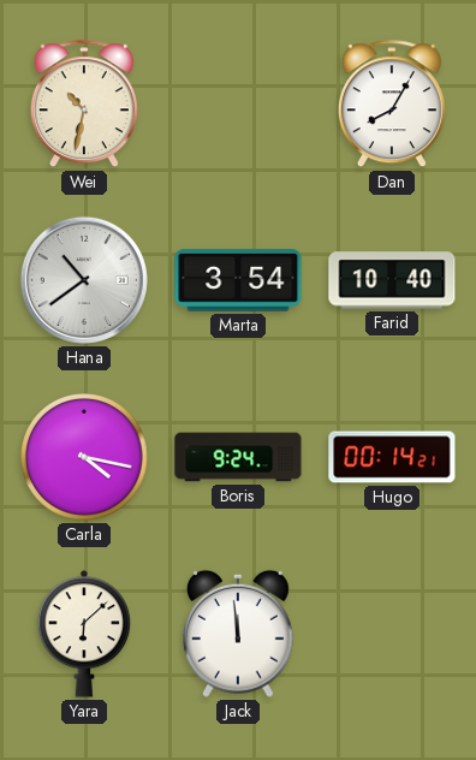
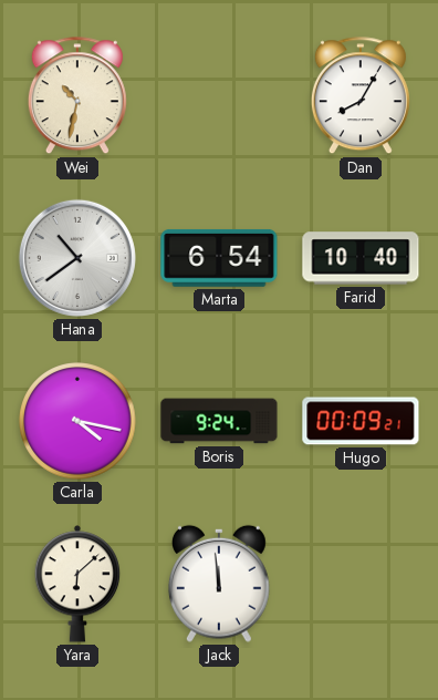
Marta: 3:54 -> 6:54 (219, 258)
Hugo: 00:14 -> 00:09 (361, 421)
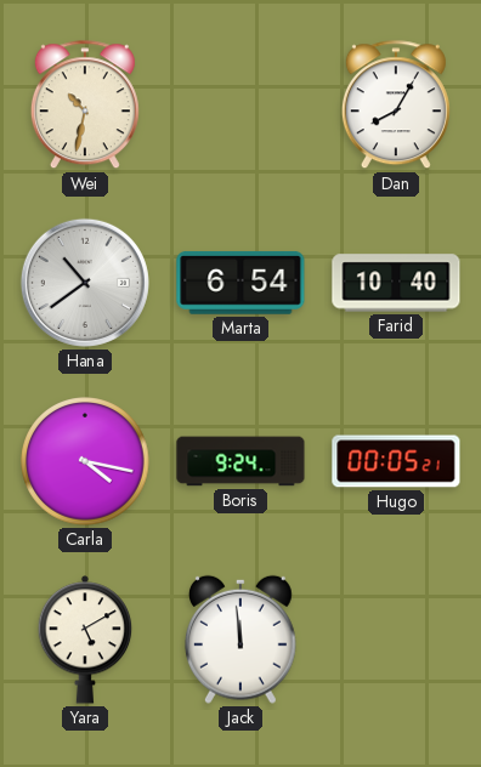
Hugo: 00:09 -> 00:05 (396, 461)
Yara: 6:08 -> 5:10 (85, 640)
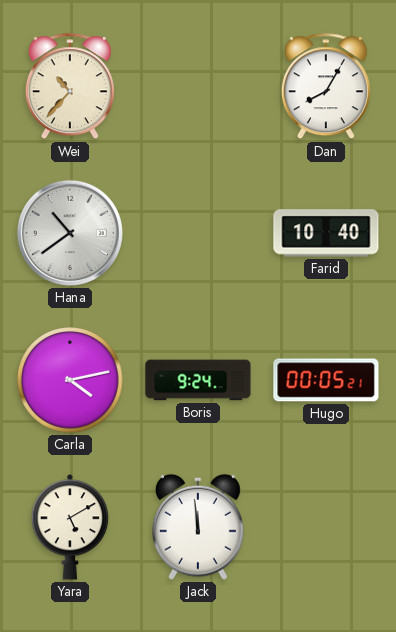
Wei: 10:32 -> 10:37 (70, 87)
Marta: 6:54 -> none (241, 283)
Carla: 4:17 -> 4:13 (70, 380)
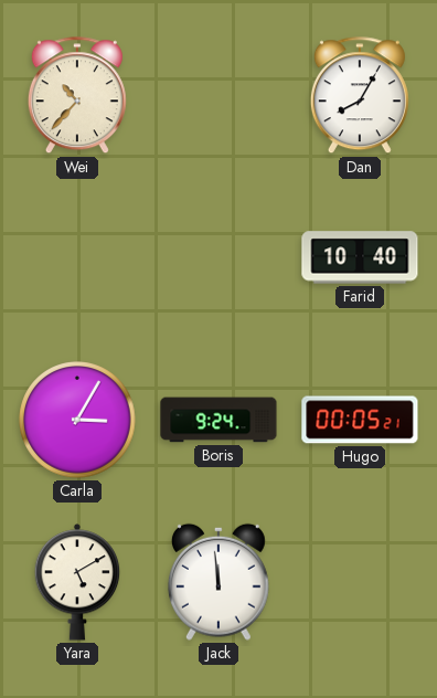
Hana: 10:39 -> none (70, 233)
Carla: 4:13 -> 3:05 (77, 420)
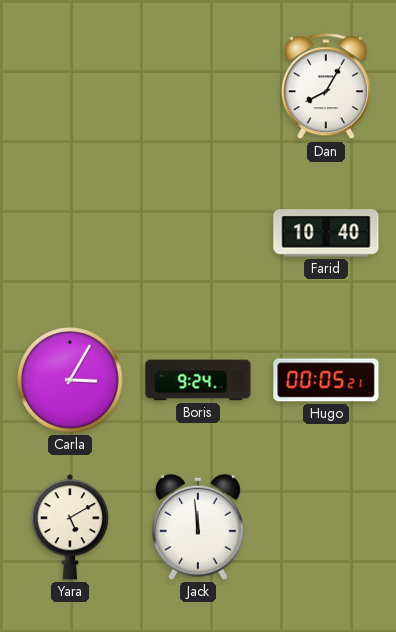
Wei: 10:37 -> none (77, 96)
